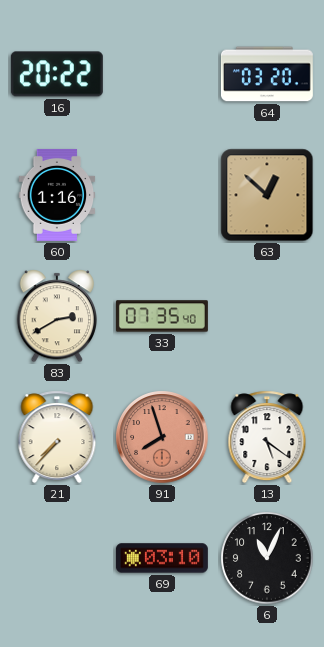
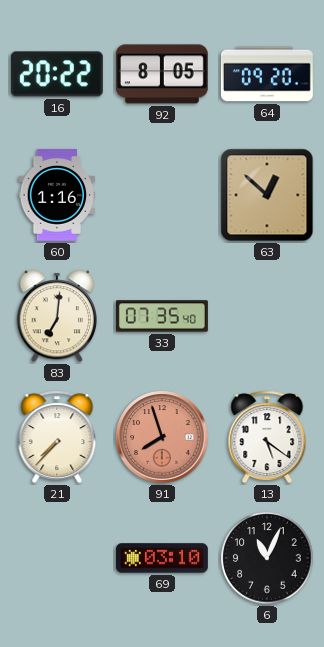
92: none -> 8:05 (162, 74)
64: 03:20 -> 09:20 (267, 74)
83: 2:40 -> 7:01 (56, 316)
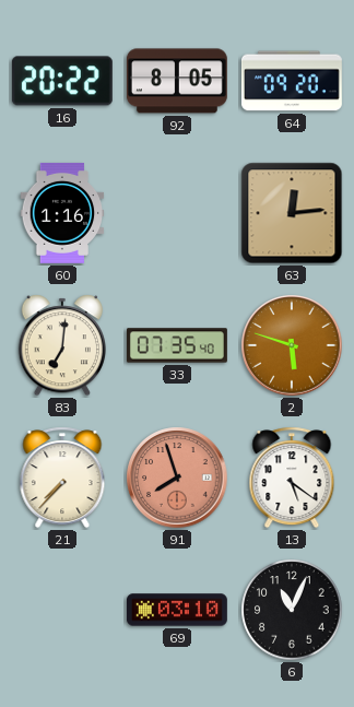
63: 12:52 -> 12:14 (292, 213)
2: none -> 5:48 (292, 345)
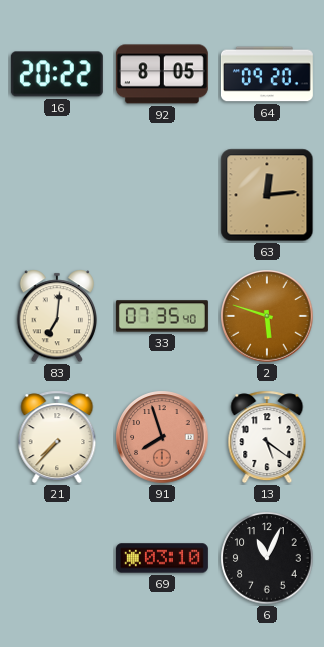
60: 1:16 -> none (62, 213)
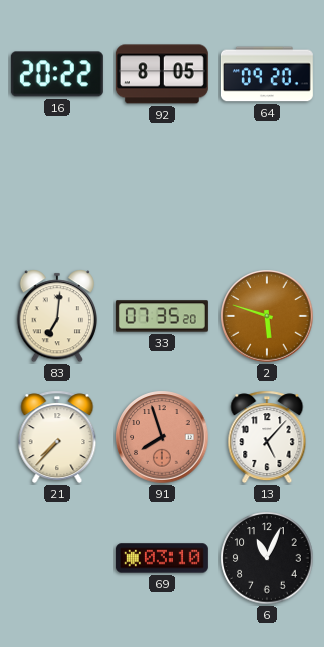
63: 12:14 -> none (267, 195)
33: 07:35:40 -> 07:35:20 (162, 316)
13: 5:21 -> 5:07 (267, 437)
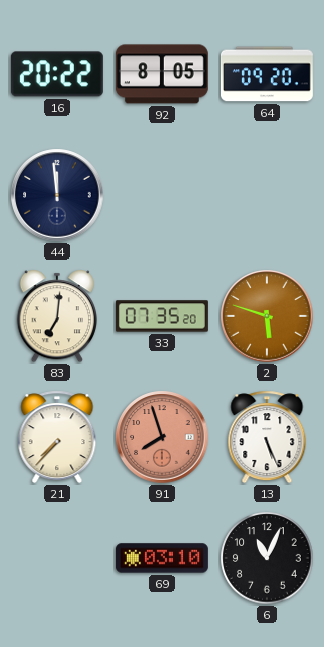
44: none -> 11:59 (57, 195)
13: 5:07 -> 5:26 (267, 437)
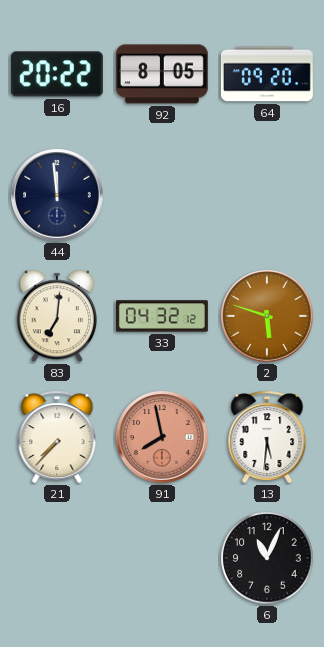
33: 07:35 -> 04:32 (162, 316)
91: 7:57 -> 7:58 (162, 437)
13: 5:26 -> 5:31 (267, 437)
69: 03:10 -> none (162, 558)
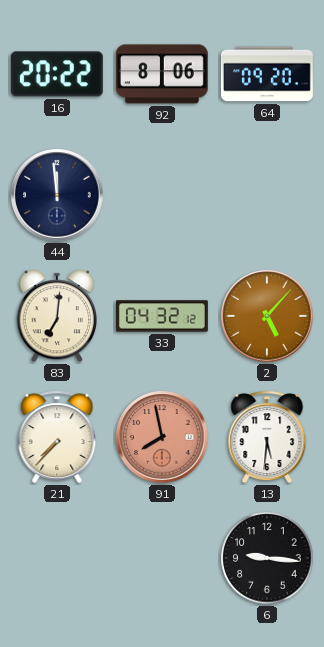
92: 8:05 -> 8:06 (162, 74)
2: 5:48 -> 5:07 (267, 316)
6: 11:04 -> 9:16 (267, 558)
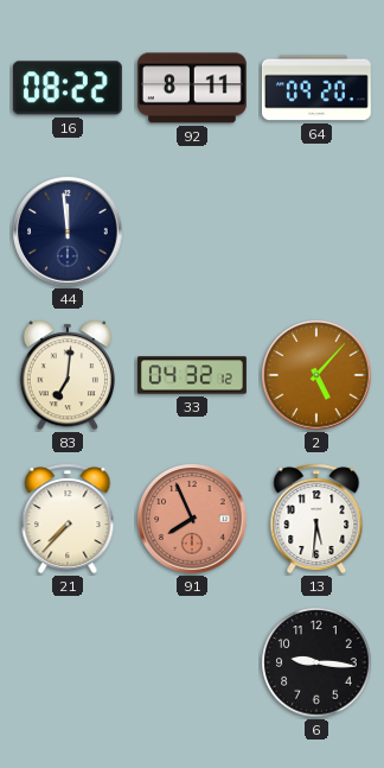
16: 20:22 -> 08:22 (68, 88)
92: 8:06 -> 8:11 (192, 88)
91: 7:58 -> 7:56 (192, 519)
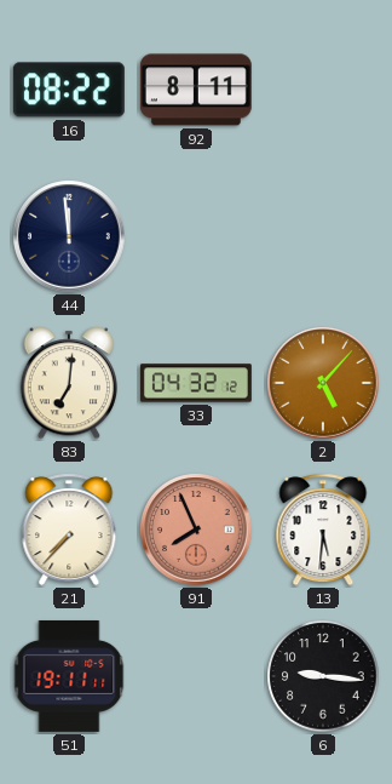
64: 09:20 -> none (316, 88)
51: none -> 19:11 (69, 676)
